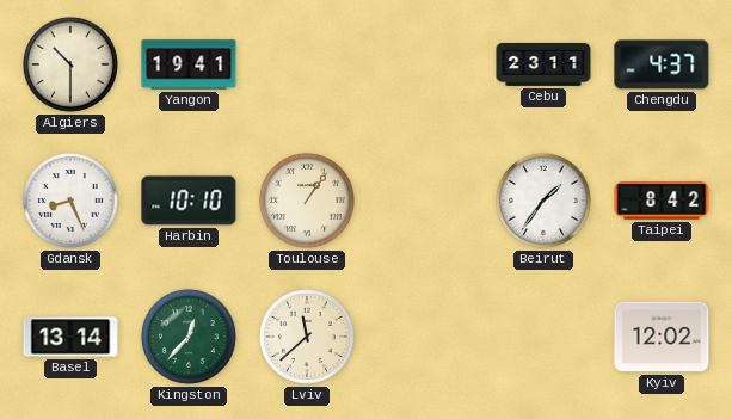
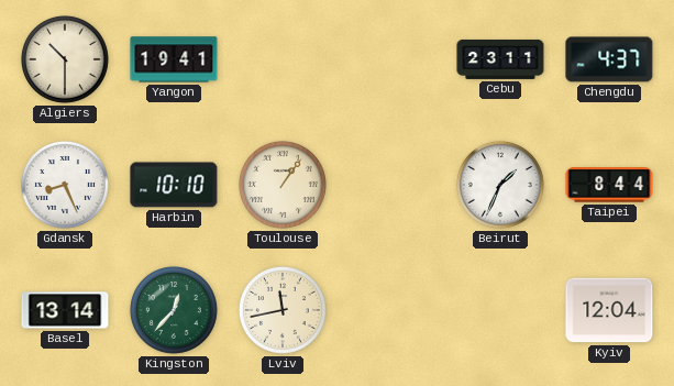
Beirut: 1:36 -> 1:34 (500, 185)
Taipei: 8:42 -> 8:44 (609, 185)
Lviv: 11:38 -> 11:43 (283, 310)
Kyiv: 12:02 -> 12:04 (609, 310)
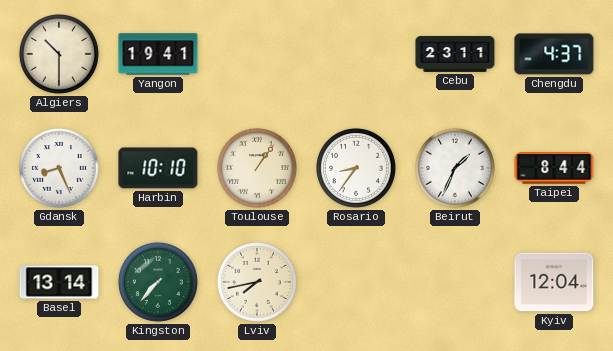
Rosario: none -> 8:36 (356, 168)
Kingston: 12:37 -> 7:37 (158, 282)
Lviv: 11:43 -> 7:43 (257, 282)
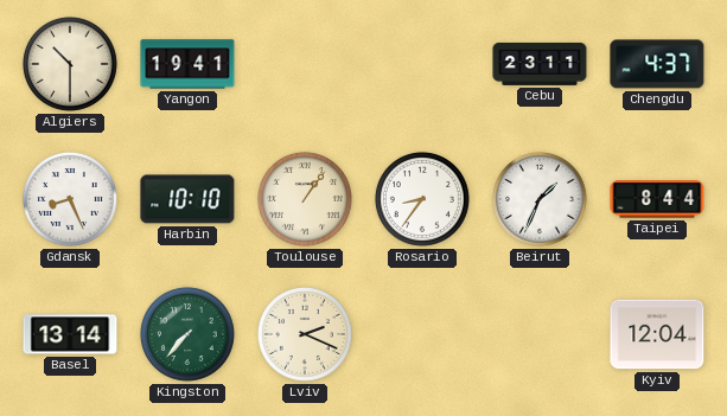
Lviv: 7:43 -> 2:19 (305, 334)
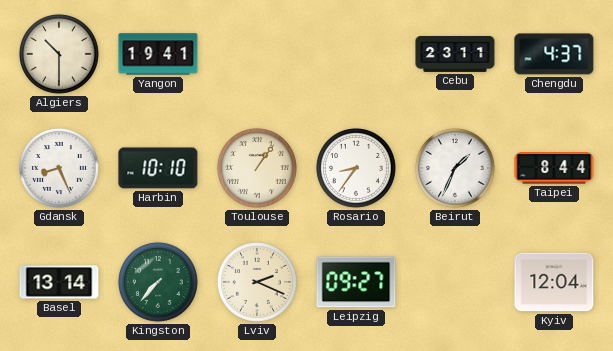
Leipzig: none -> 09:27 (356, 282)
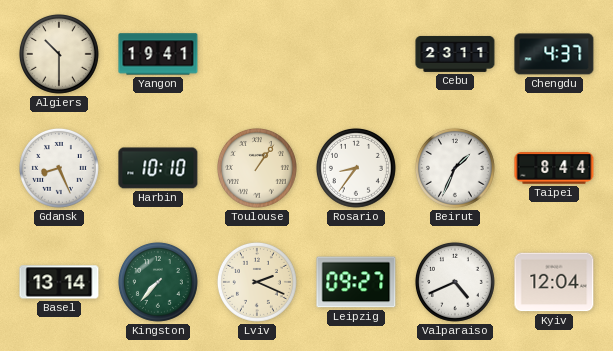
Valparaiso: none -> 4:41 (455, 282)
